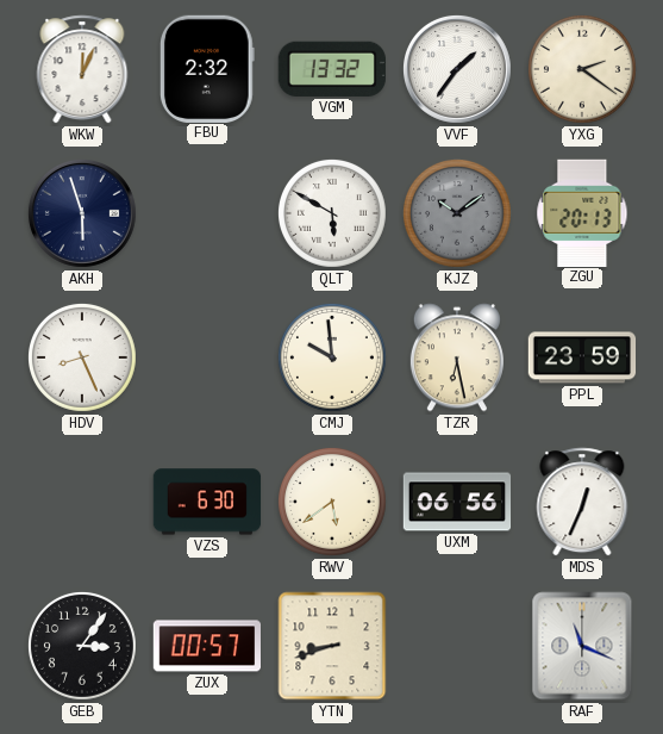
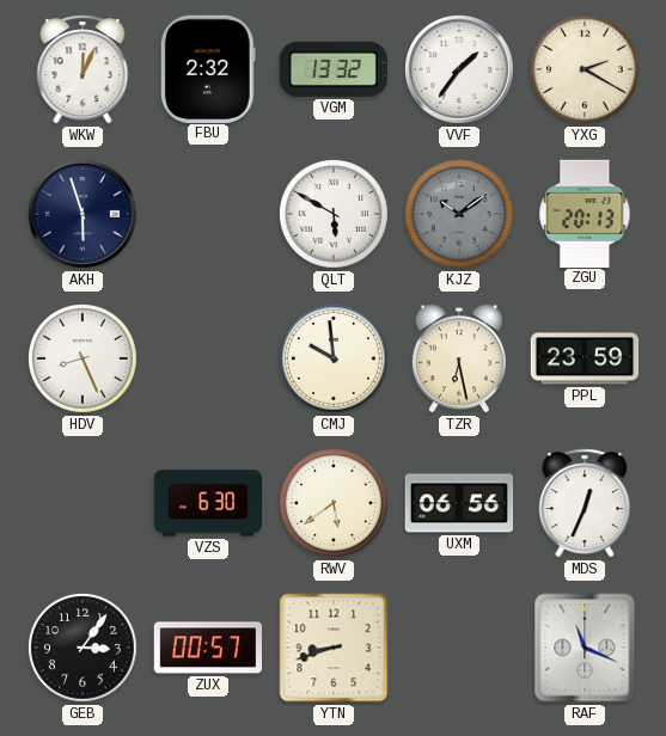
YXG: 2:21 -> 2:20 (585, 69)
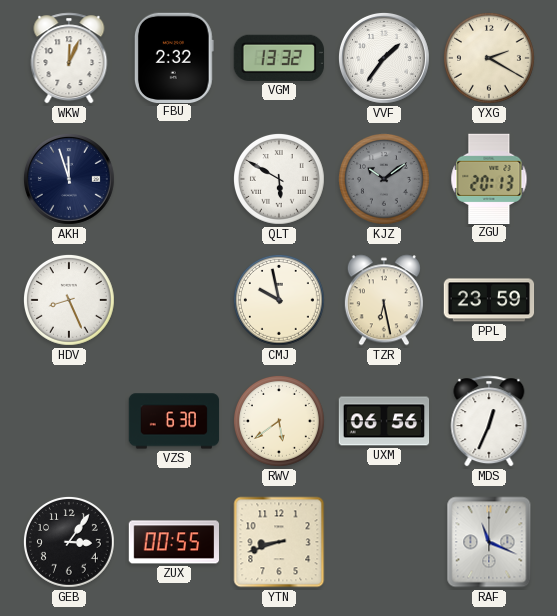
AKH: 5:57 -> 11:57 (69, 179)
CMJ: 9:59 -> 9:58 (279, 300)
ZUX: 00:57 -> 00:55 (174, 542)
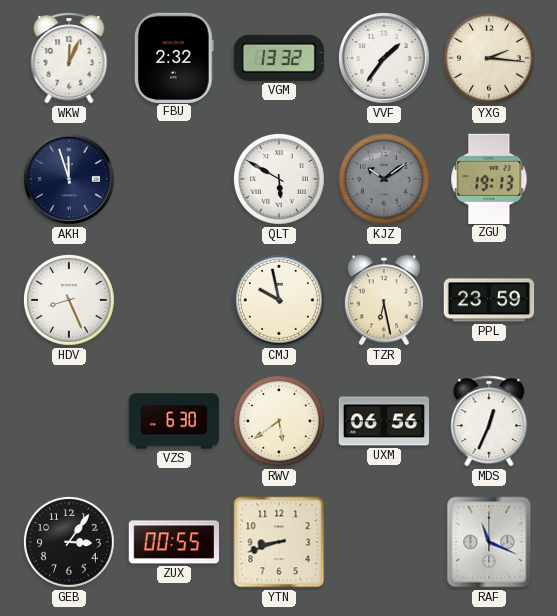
YXG: 2:20 -> 2:16 (489, 58)
ZGU: 20:13 -> 19:13 (489, 178)
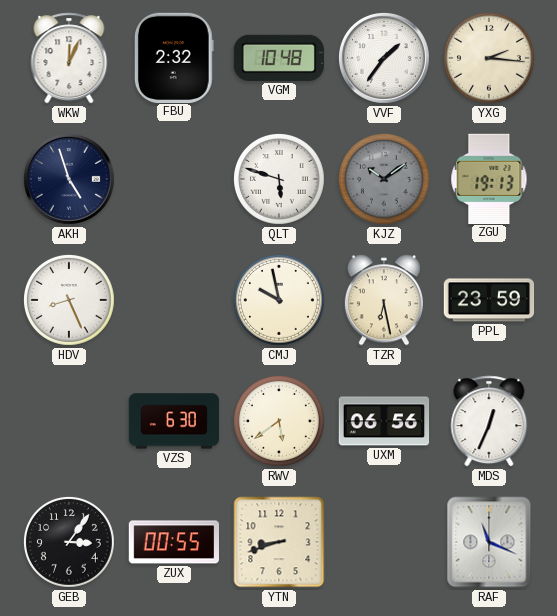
VGM: 13:32 -> 10:48 (279, 58)
AKH: 11:57 -> 4:57 (69, 179)
QLT: 5:50 -> 5:48 (279, 179)
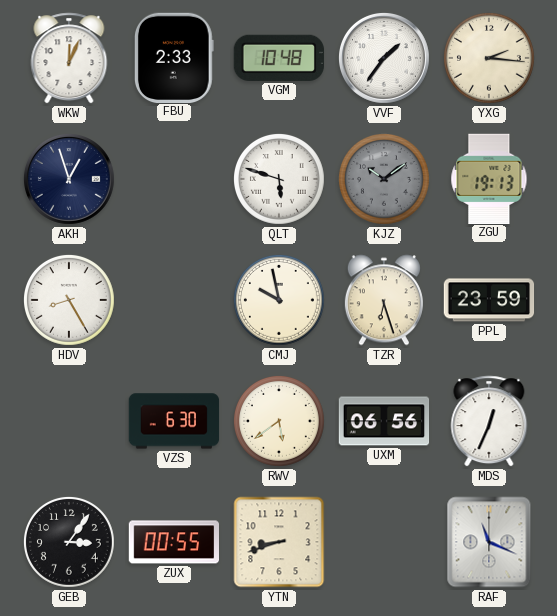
FBU: 2:32 -> 2:33 (174, 57)
AKH: 4:57 -> 12:57 (69, 179)
HDV: 8:26 -> 8:25 (69, 300)
TZR: 6:28 -> 6:27 (384, 300)
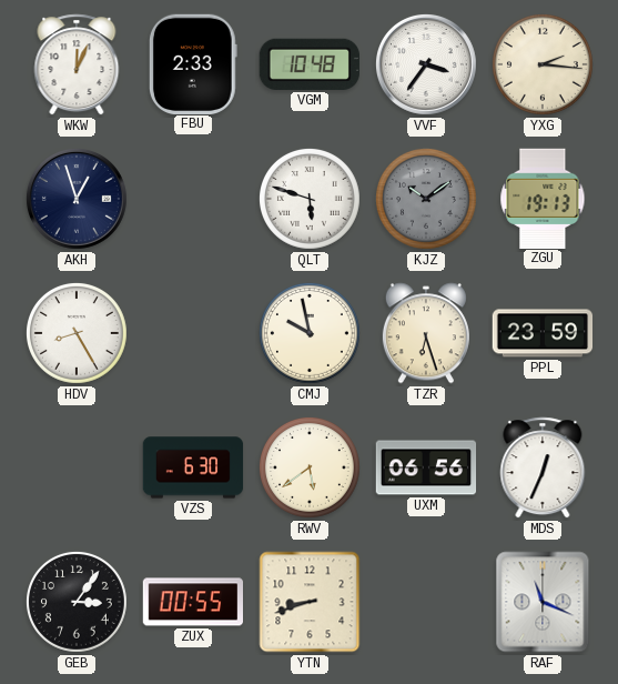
VVF: 1:36 -> 3:36 (426, 64)
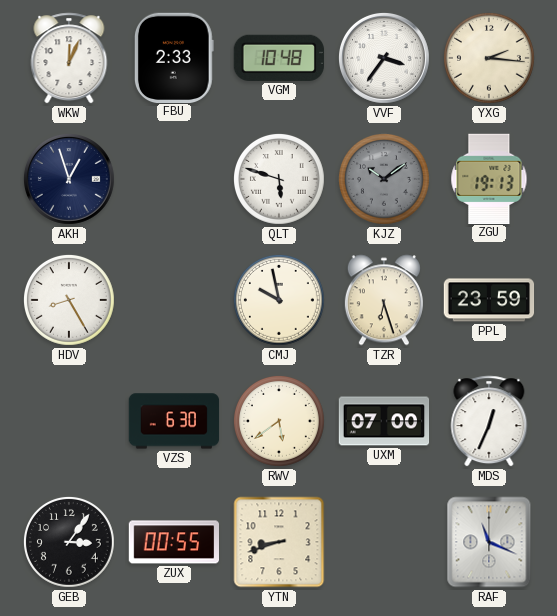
UXM: 06:56 -> 07:00 (384, 421)
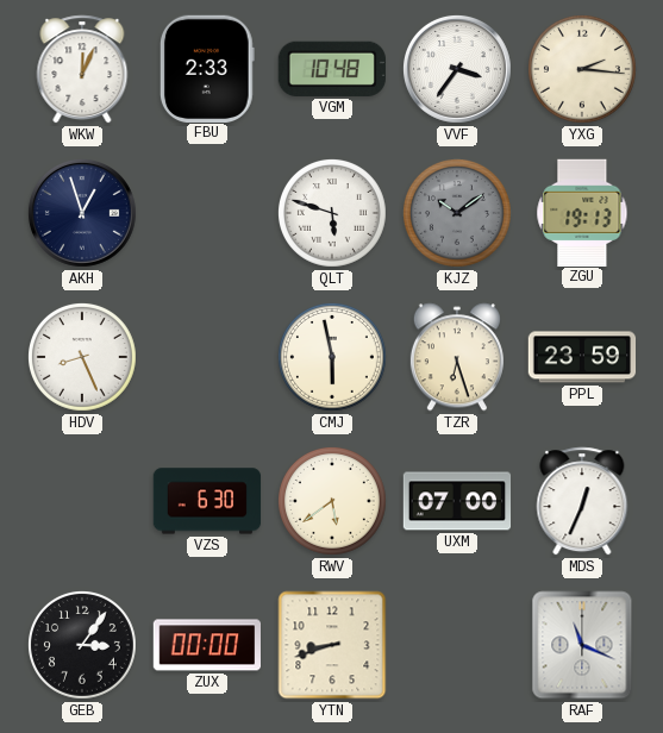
HDV: 8:25 -> 8:26 (82, 357)
CMJ: 9:58 -> 5:58 (332, 357)
ZUX: 00:55 -> 00:00 (207, 645)
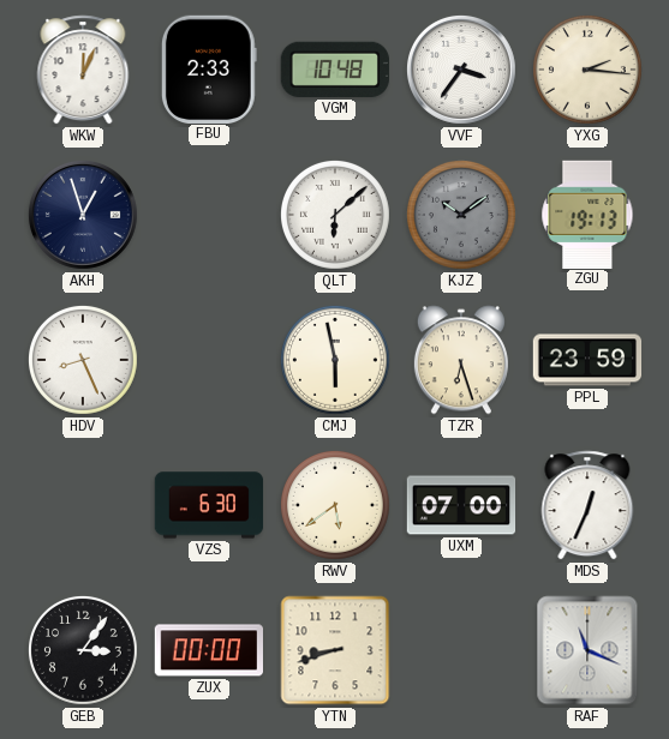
QLT: 5:48 -> 6:08 (335, 215)
